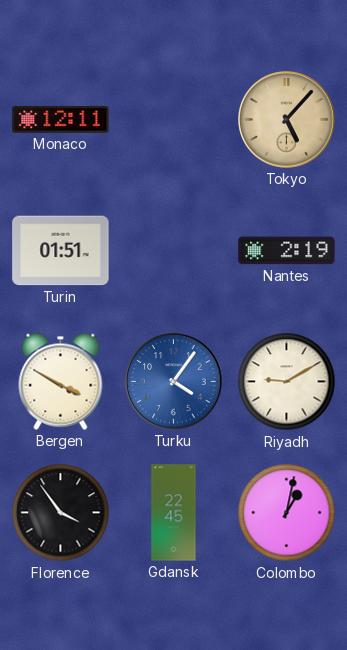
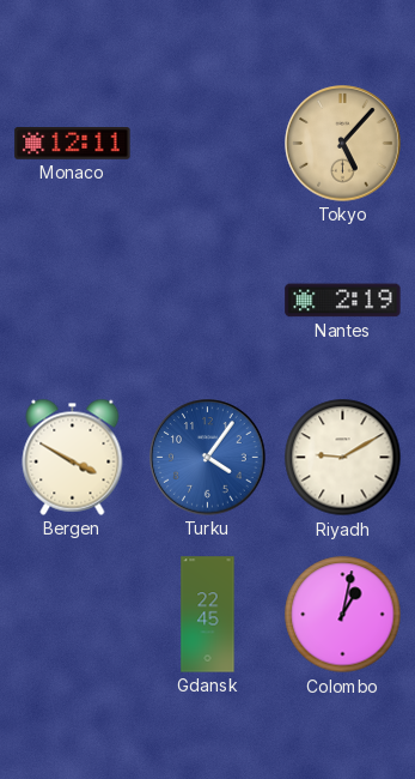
Turin: 01:51 -> none (61, 251)
Florence: 3:54 -> none (61, 513)
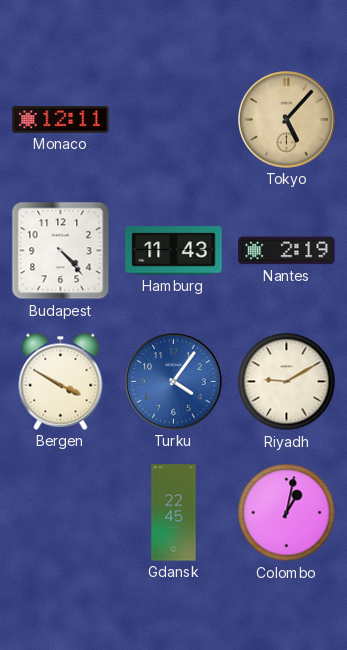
Budapest: none -> 4:23 (61, 251)
Hamburg: none -> 11:43 (174, 251)
